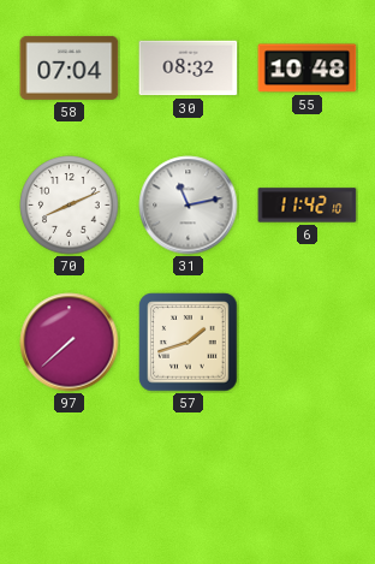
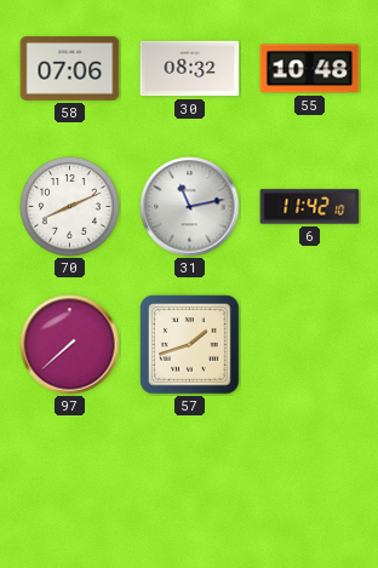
58: 07:04 -> 07:06 (70, 68)
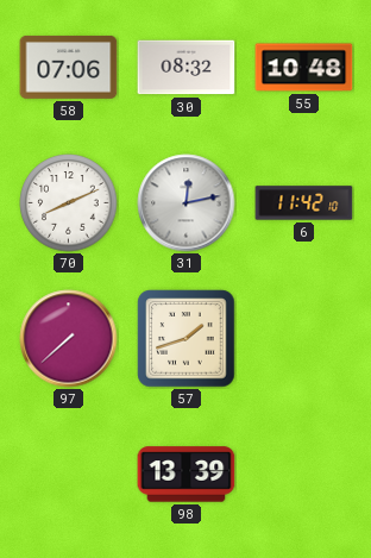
31: 11:13 -> 12:13 (187, 203)
98: none -> 13:39 (187, 475)
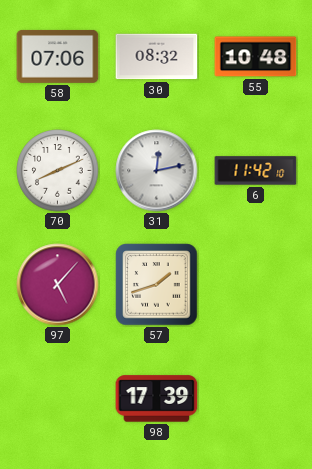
97: 7:38 -> 5:07 (58, 285)
98: 13:39 -> 17:39 (157, 399)
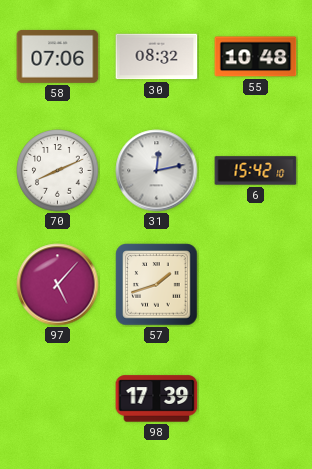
6: 11:42 -> 15:42 (256, 171)
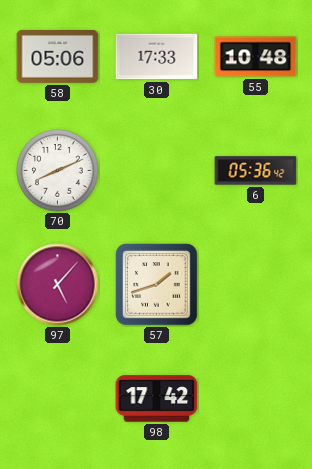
58: 07:06 -> 05:06 (58, 56)
30: 08:32 -> 17:33 (157, 57)
31: 12:13 -> none (157, 171)
6: 15:42 -> 05:36 (256, 171)
98: 17:39 -> 17:42 (157, 399)
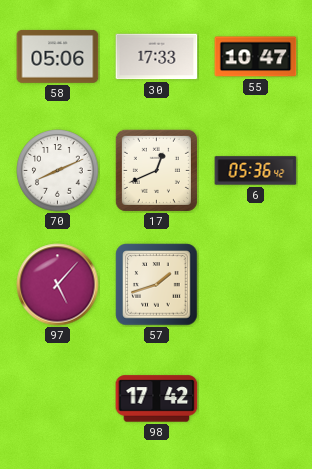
55: 10:48 -> 10:47 (256, 57)
17: none -> 12:41 (156, 170)
